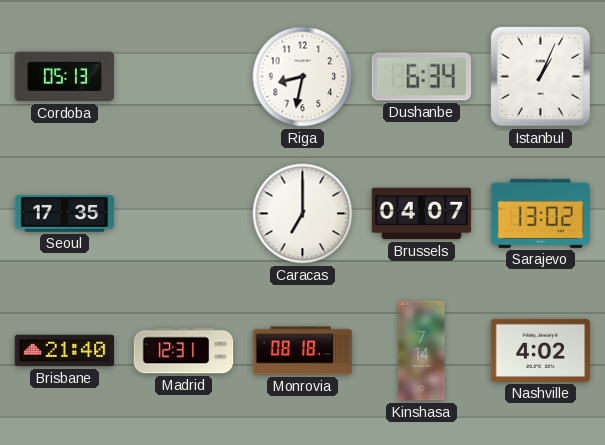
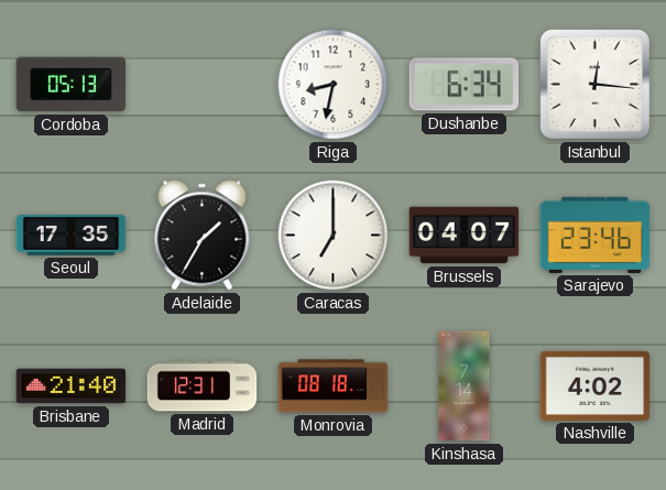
Istanbul: 1:04 -> 12:16 (594, 84)
Adelaide: none -> 1:35 (203, 236)
Sarajevo: 13:02 -> 23:46 (596, 235)
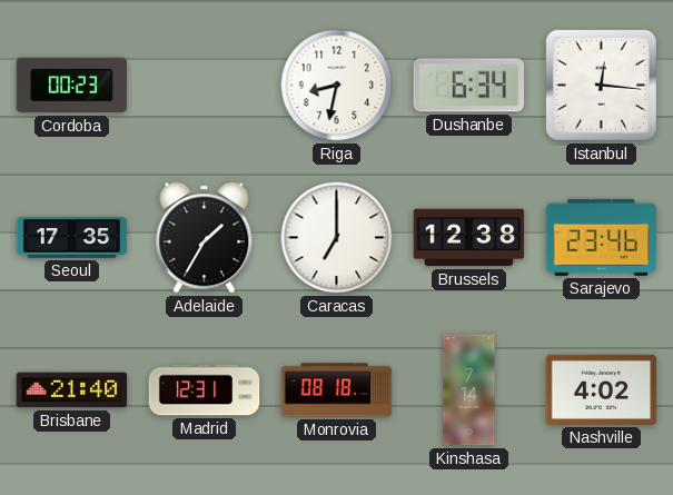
Cordoba: 05:13 -> 00:23 (72, 86)
Brussels: 04:07 -> 12:38 (469, 238)
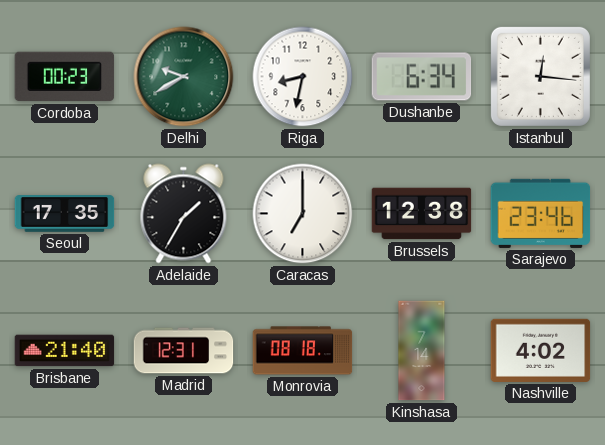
Delhi: none -> 9:40 (184, 77)
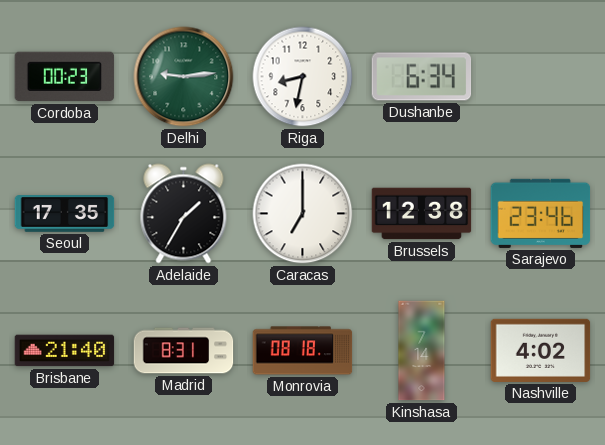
Delhi: 9:40 -> 9:14 (184, 77)
Istanbul: 12:16 -> none (540, 76)
Madrid: 12:31 -> 8:31 (184, 351)
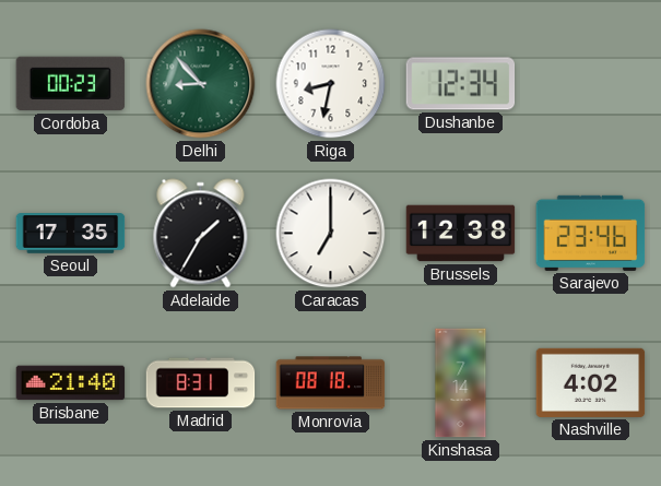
Delhi: 9:14 -> 8:53 (201, 84)
Dushanbe: 6:34 -> 12:34 (461, 84)
